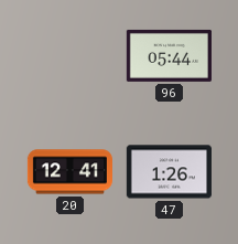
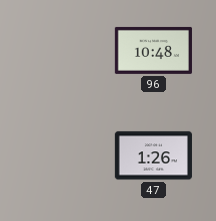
96: 05:44 -> 10:48 (153, 50)
20: 12:41 -> none (69, 172)
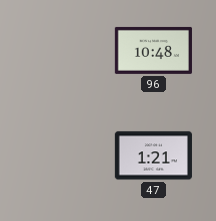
47: 1:26 -> 1:21 (153, 156)
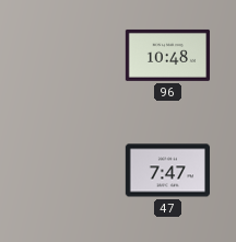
47: 1:21 -> 7:47 (167, 171)
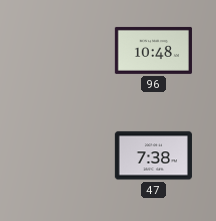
47: 7:47 -> 7:38 (153, 156)
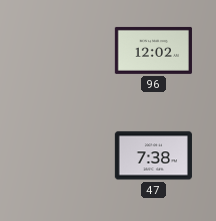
96: 10:48 -> 12:02 (153, 50)
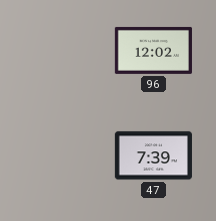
47: 7:38 -> 7:39 (153, 156)
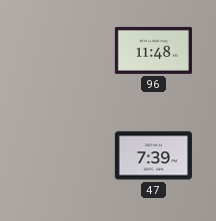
96: 12:02 -> 11:48 (153, 50)
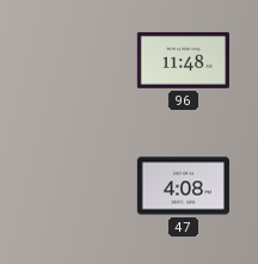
47: 7:39 -> 4:08 (183, 186)
